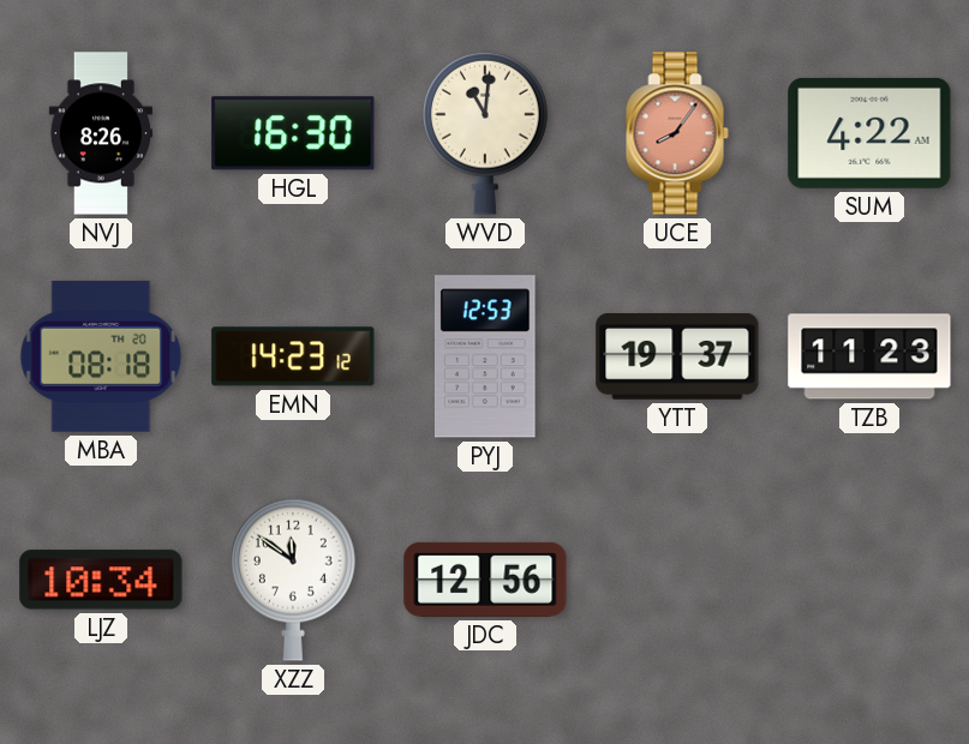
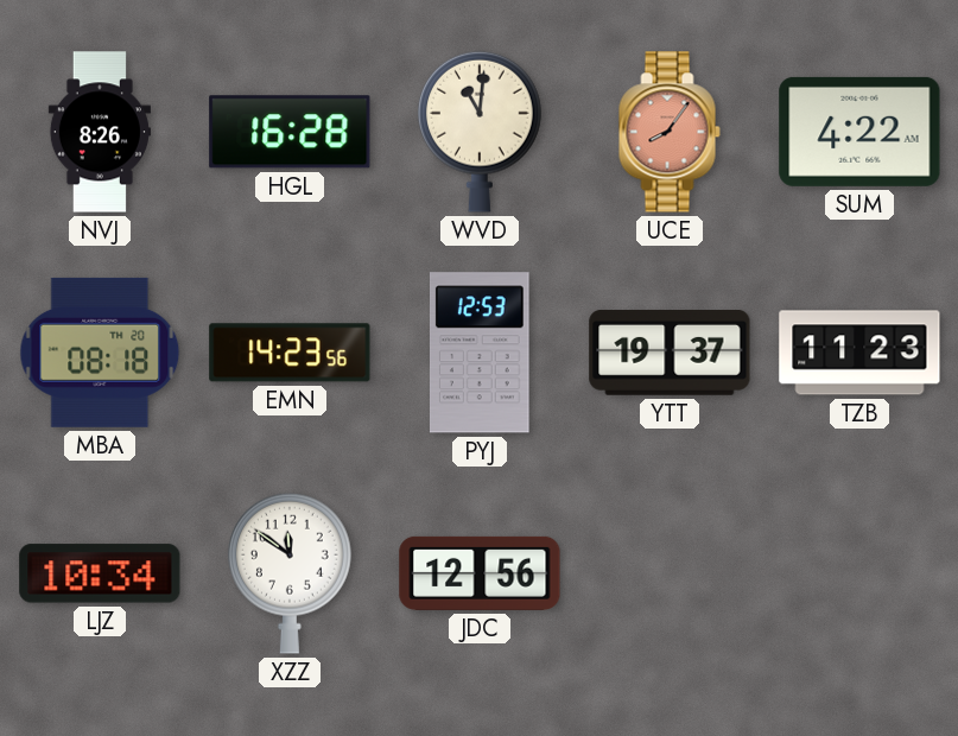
HGL: 16:30 -> 16:28 (290, 132)
EMN: 14:23:12 -> 14:23:56 (290, 353)
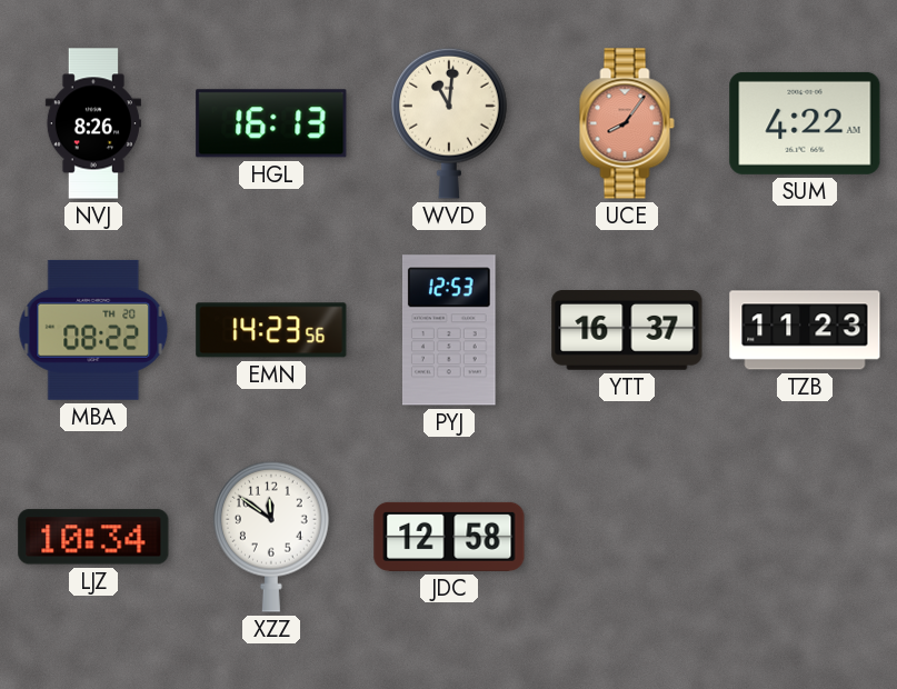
HGL: 16:28 -> 16:13 (271, 123)
MBA: 08:18 -> 08:22 (93, 330)
YTT: 19:37 -> 16:37 (627, 331)
JDC: 12:56 -> 12:58 (449, 537)
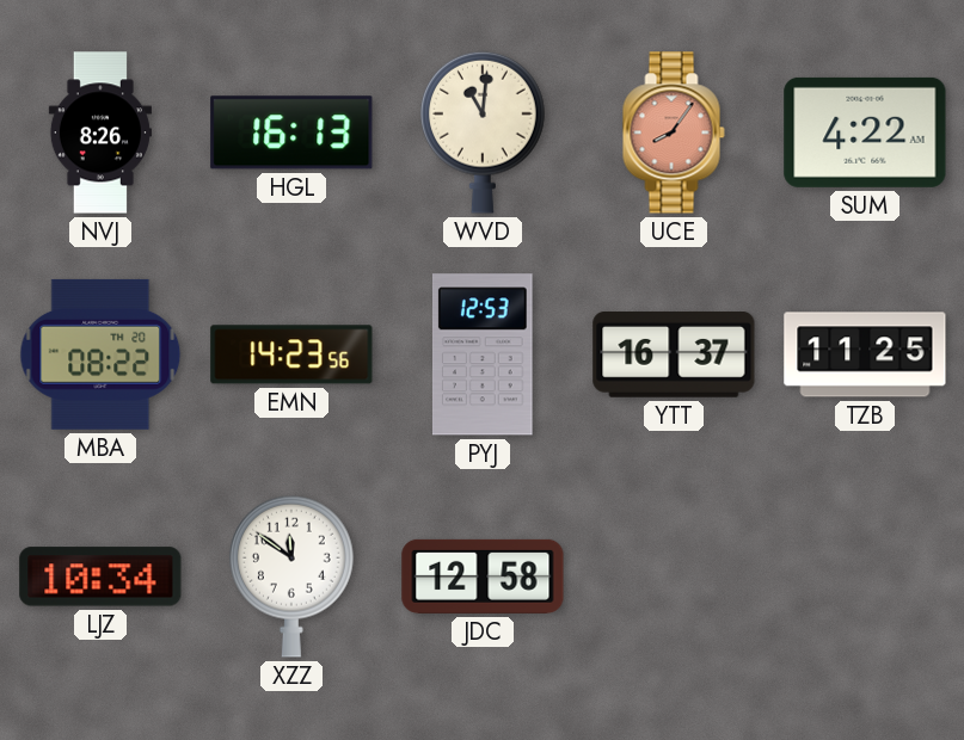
TZB: 11:23 -> 11:25 (865, 354)
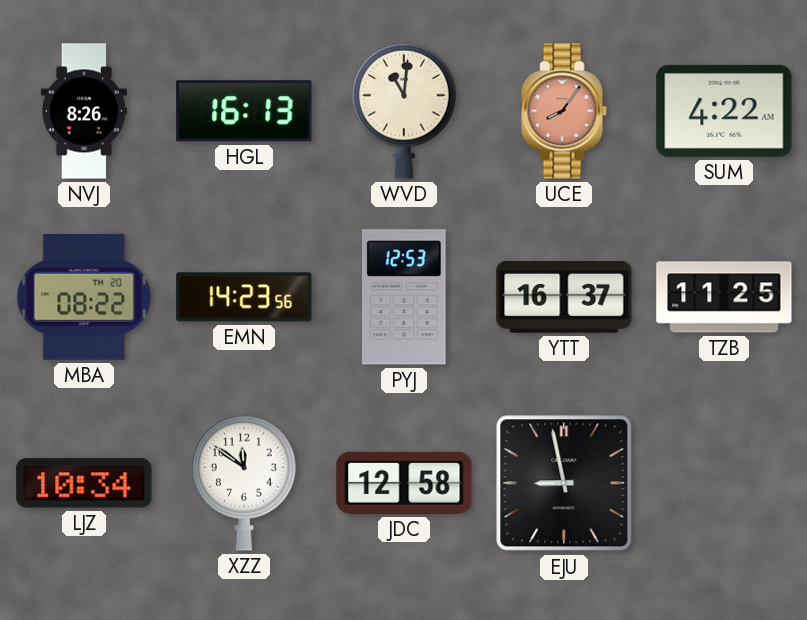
EJU: none -> 8:58 (564, 483)
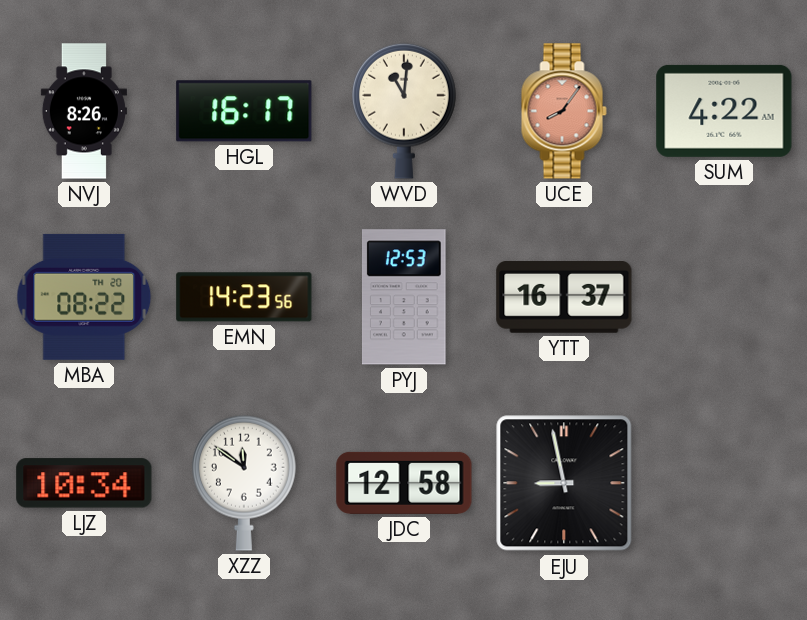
HGL: 16:13 -> 16:17 (244, 111)
TZB: 11:25 -> none (724, 297)
